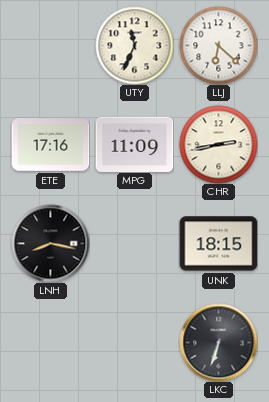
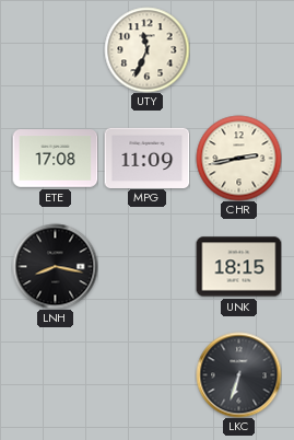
LLJ: 6:22 -> none (218, 45)
ETE: 17:16 -> 17:08 (55, 159)
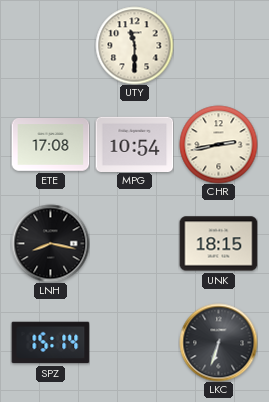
UTY: 11:34 -> 11:30 (134, 45)
MPG: 11:09 -> 10:54 (134, 144)
SPZ: none -> 15:14 (50, 343)
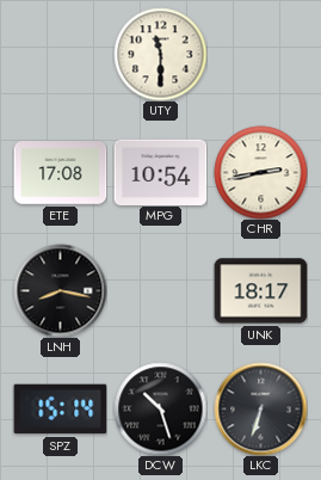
UNK: 18:15 -> 18:17 (260, 291)
DCW: none -> 10:27 (160, 408)
